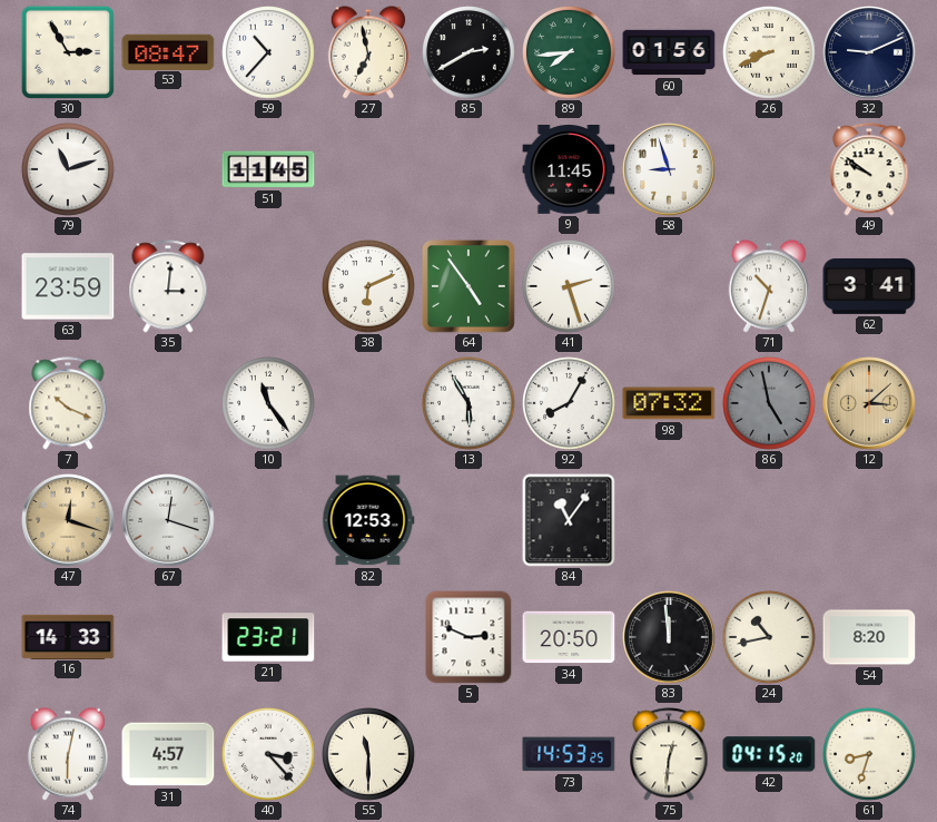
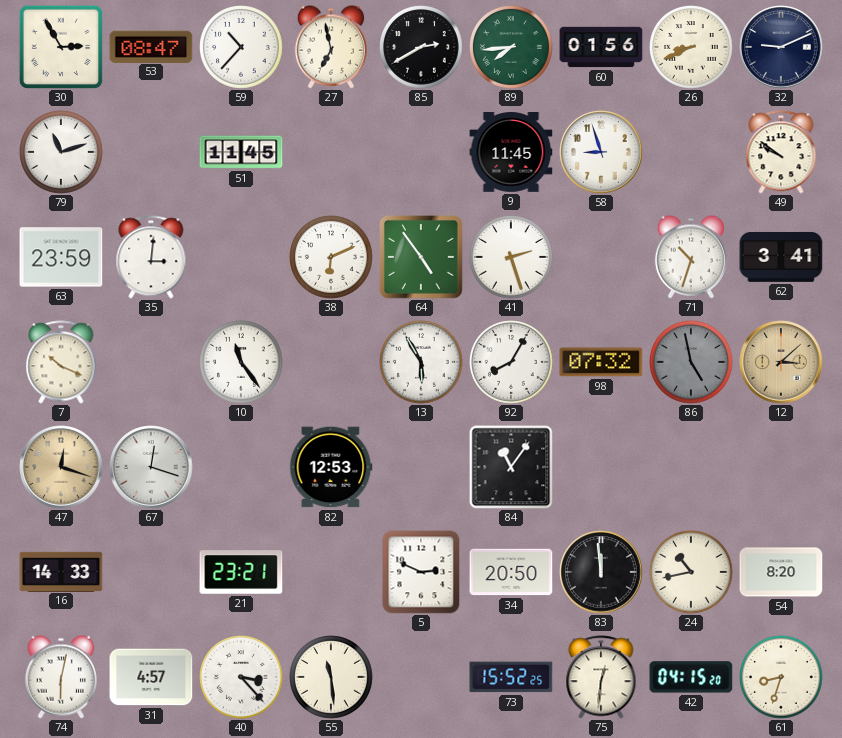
55: 11:30 -> 11:29 (332, 678)
73: 14:53 -> 15:52 (511, 677)
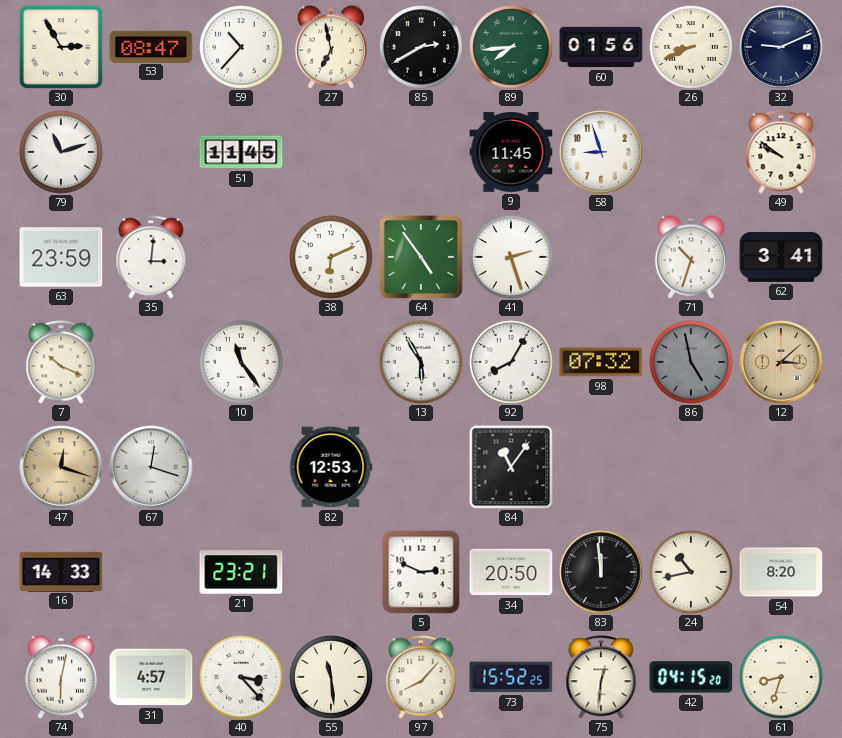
97: none -> 8:07 (421, 677)
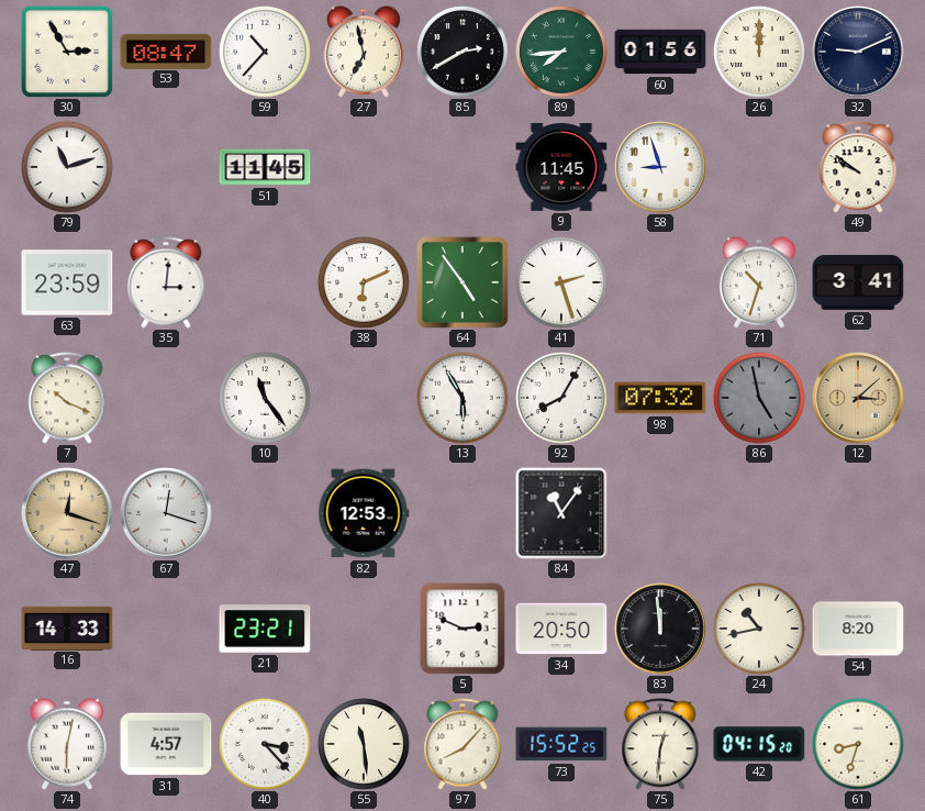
26: 8:41 -> 12:00 (760, 53)
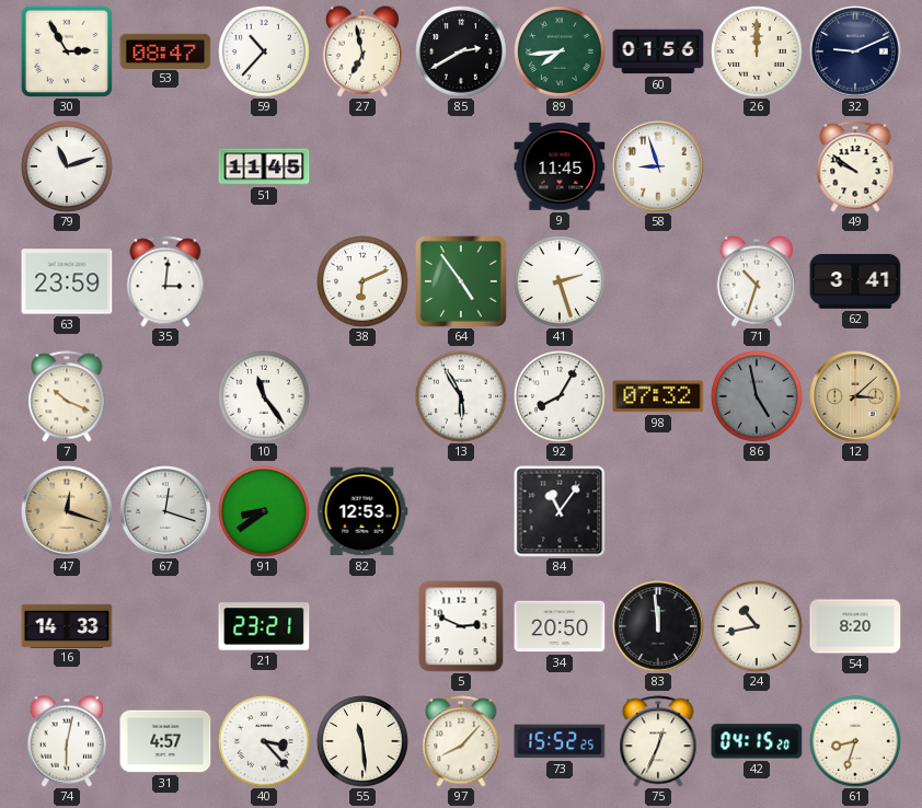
91: none -> 8:39 (265, 512)
75: 12:31 -> 12:34 (658, 741)
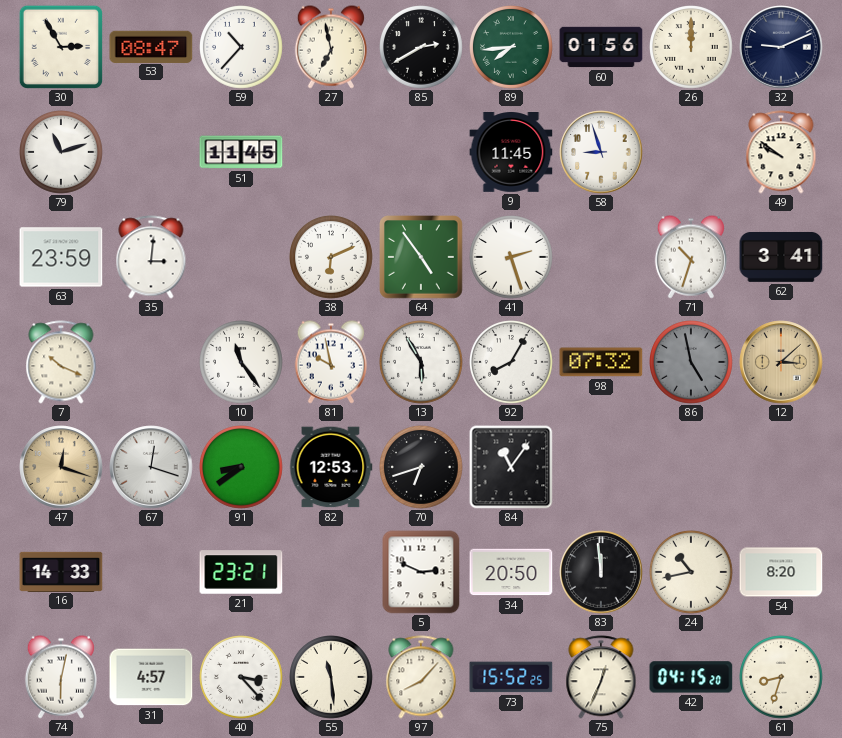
81: none -> 9:58 (331, 362)
70: none -> 6:42 (422, 468)
